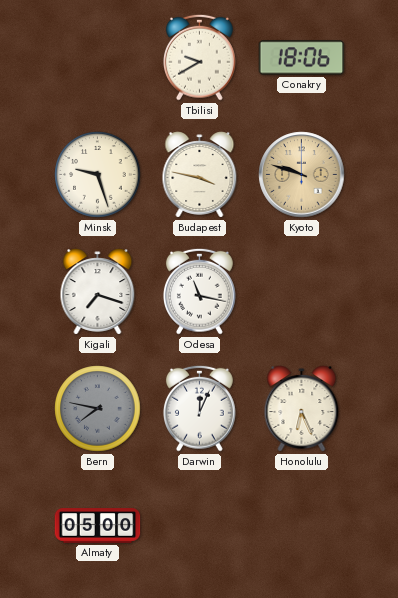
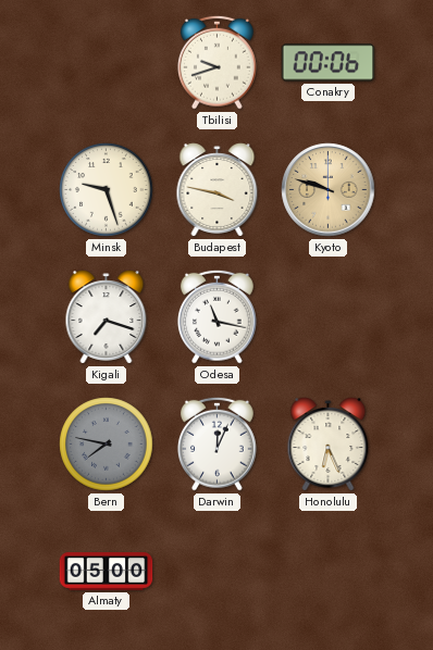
Tbilisi: 9:40 -> 9:42 (216, 62)
Conakry: 18:06 -> 00:06 (329, 63)
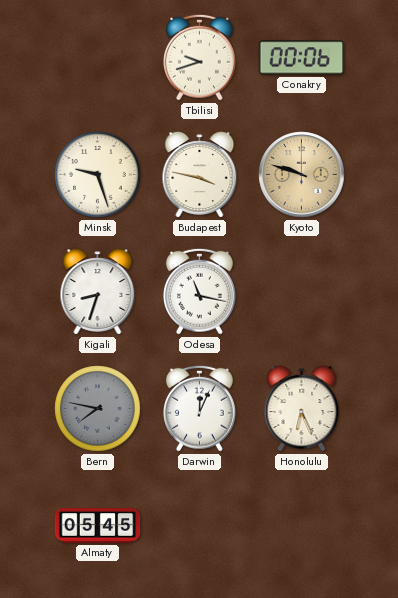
Kigali: 7:18 -> 8:33 (98, 292)
Almaty: 05:00 -> 05:45 (98, 526)
